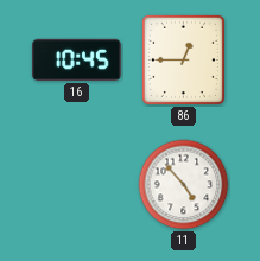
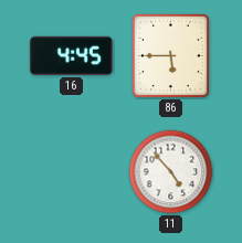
16: 10:45 -> 4:45 (71, 55)
86: 12:45 -> 5:45 (170, 55)
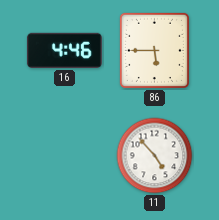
16: 4:45 -> 4:46 (64, 50)
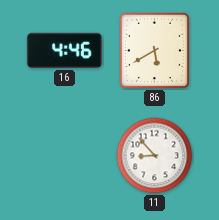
86: 5:45 -> 5:40 (154, 50)
11: 4:53 -> 8:53 (155, 156)
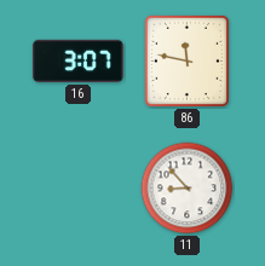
16: 4:46 -> 3:07 (77, 60)
86: 5:40 -> 11:47 (186, 60)
